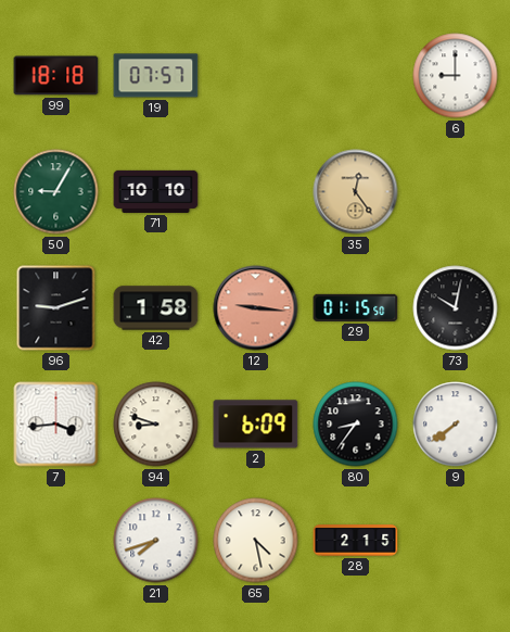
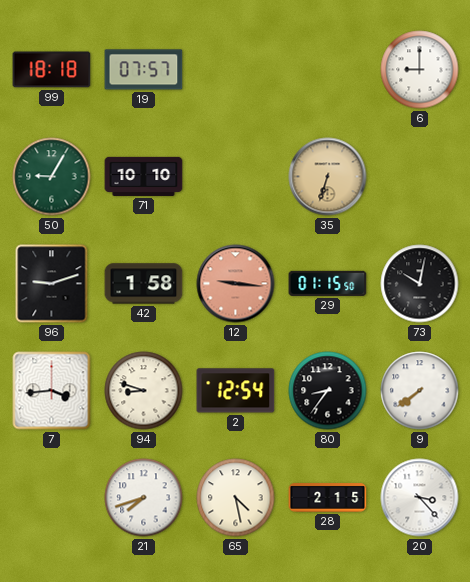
35: 12:24 -> 6:33 (328, 177)
2: 6:09 -> 12:54 (236, 391)
20: none -> 3:23 (420, 498)
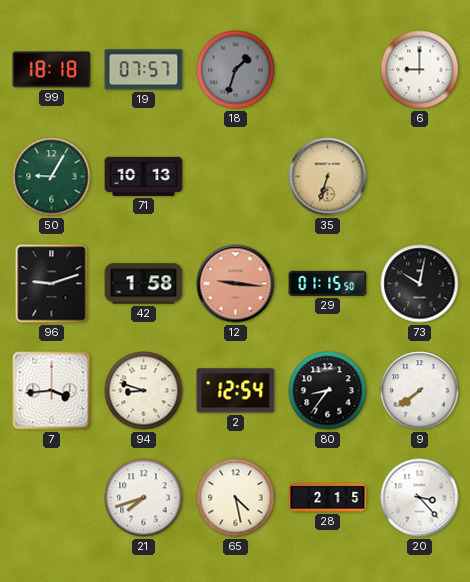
18: none -> 1:33 (236, 70)
71: 10:10 -> 10:13 (144, 176)
